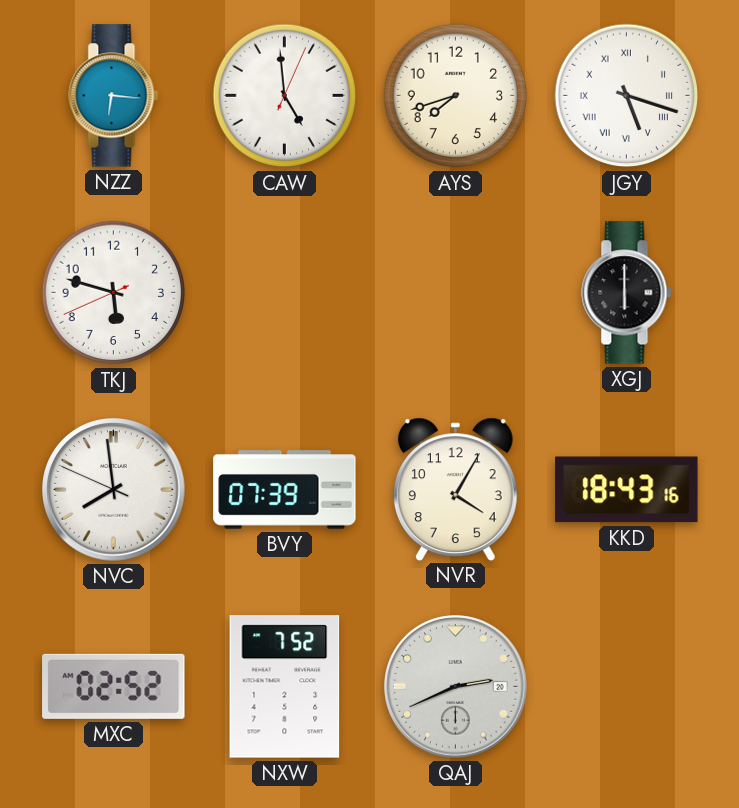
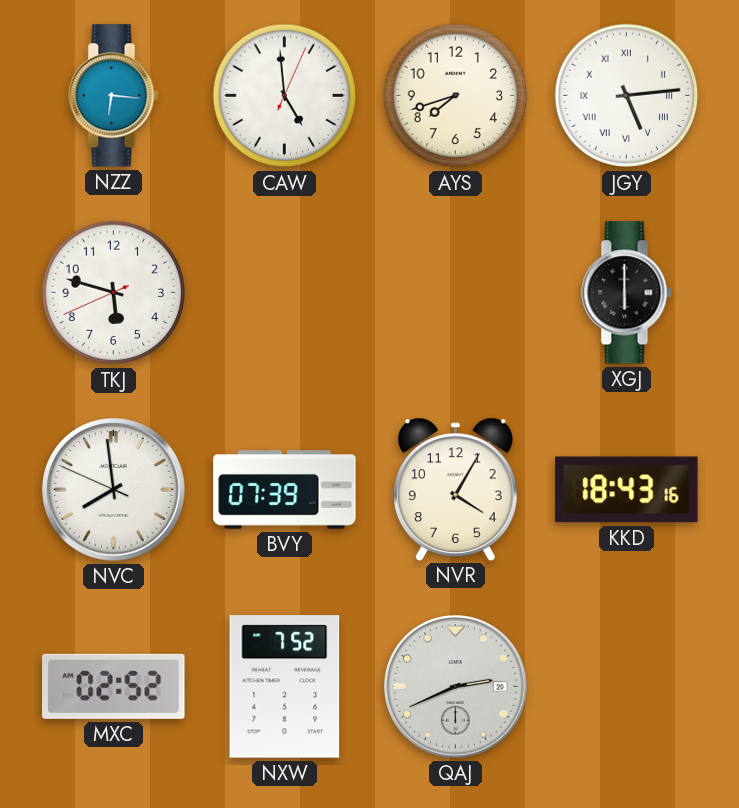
JGY: 5:18 -> 5:14 (627, 96)
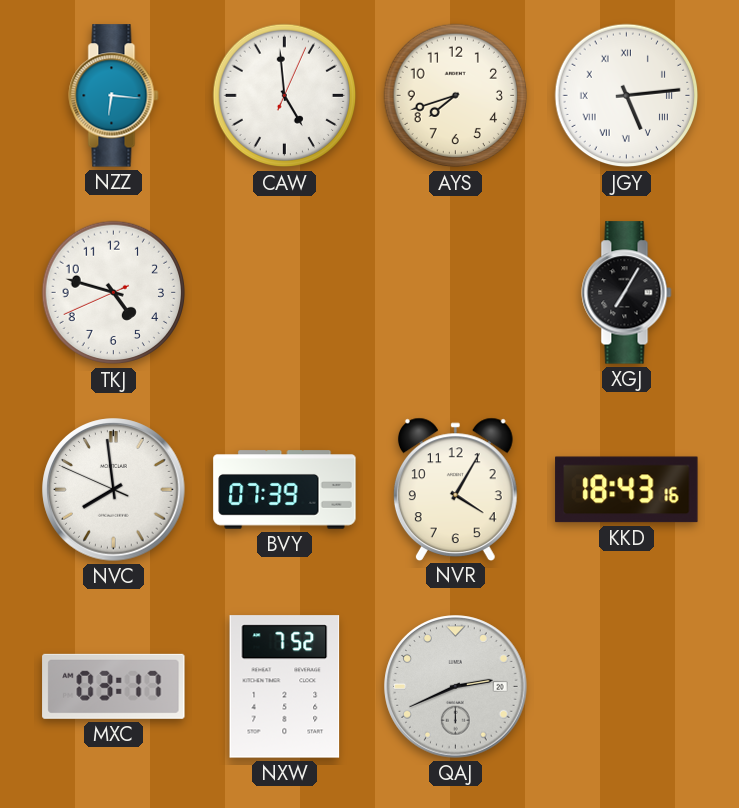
TKJ: 5:47 -> 4:47 (114, 293)
XGJ: 6:00 -> 7:05 (627, 293)
MXC: 02:52 -> 03:17 (114, 686)
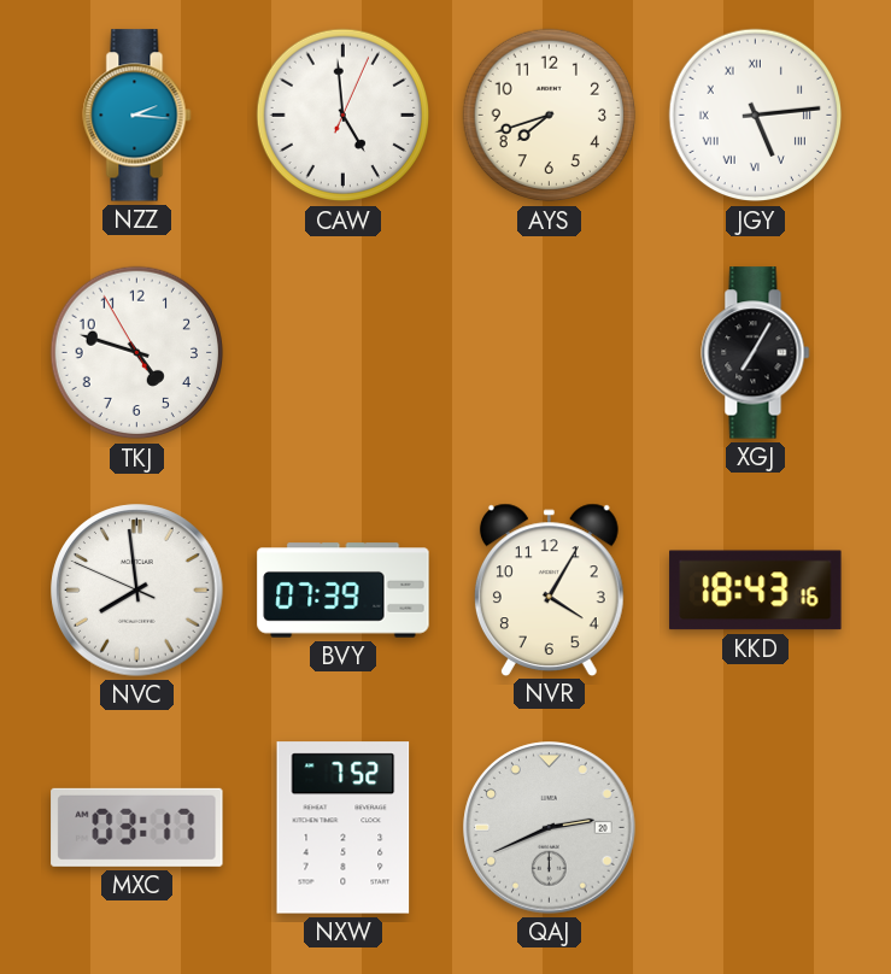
NZZ: 6:16 -> 2:16 (137, 116)
TKJ: 4:47:41 -> 4:47:55 (137, 353)
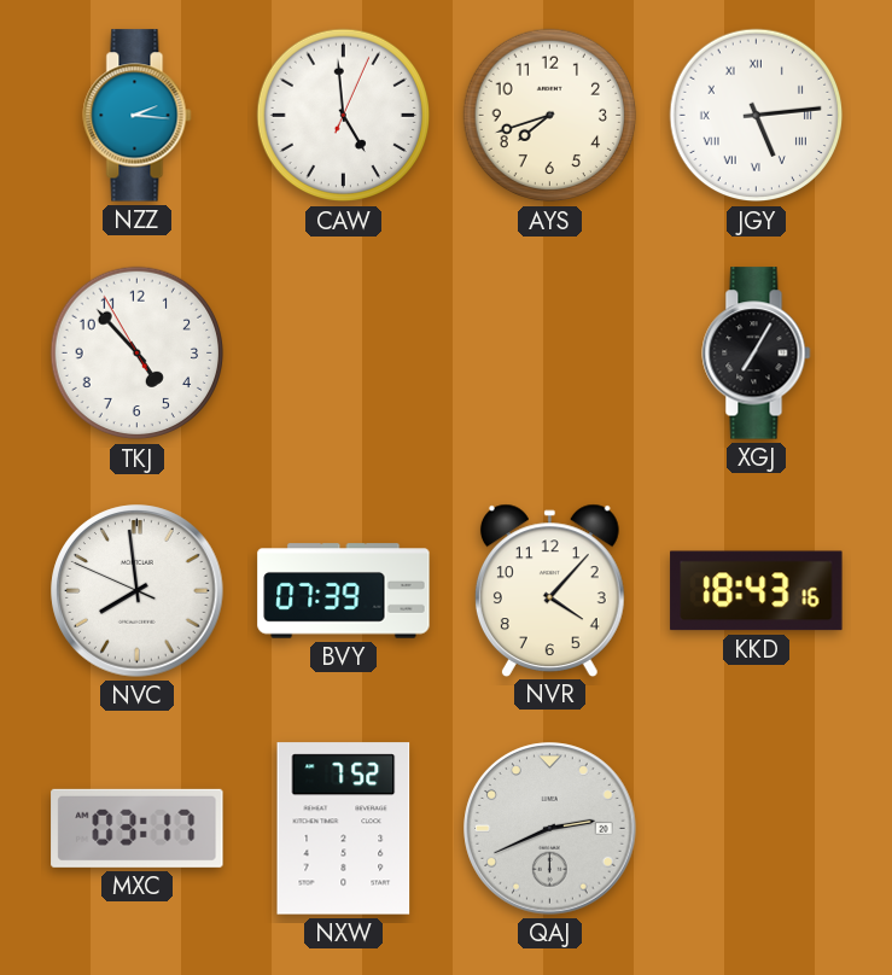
TKJ: 4:47 -> 4:52 (138, 354)
NVR: 4:05 -> 4:07 (549, 590)
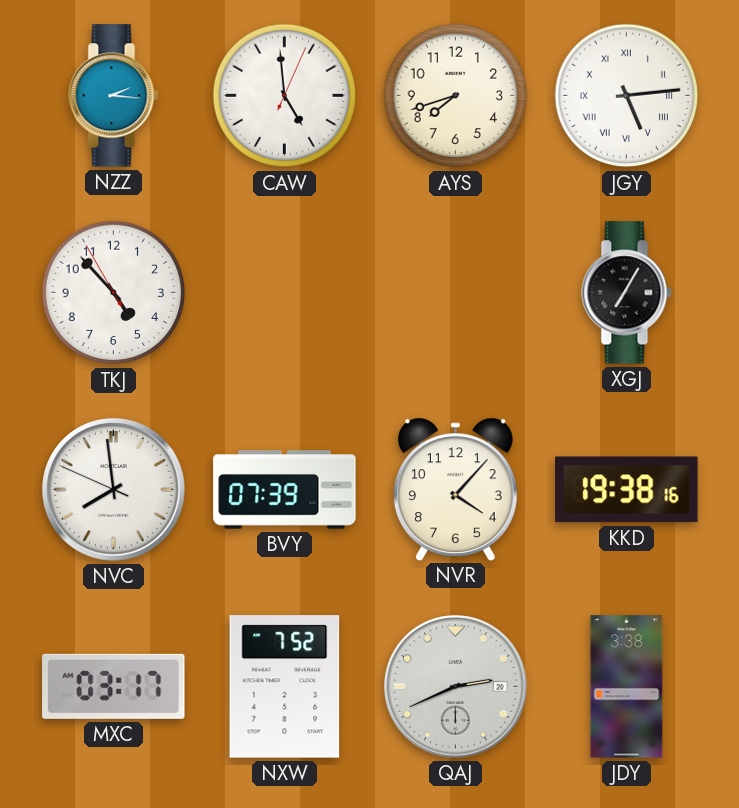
KKD: 18:43 -> 19:38 (627, 490)
JDY: none -> 3:38 (627, 687)
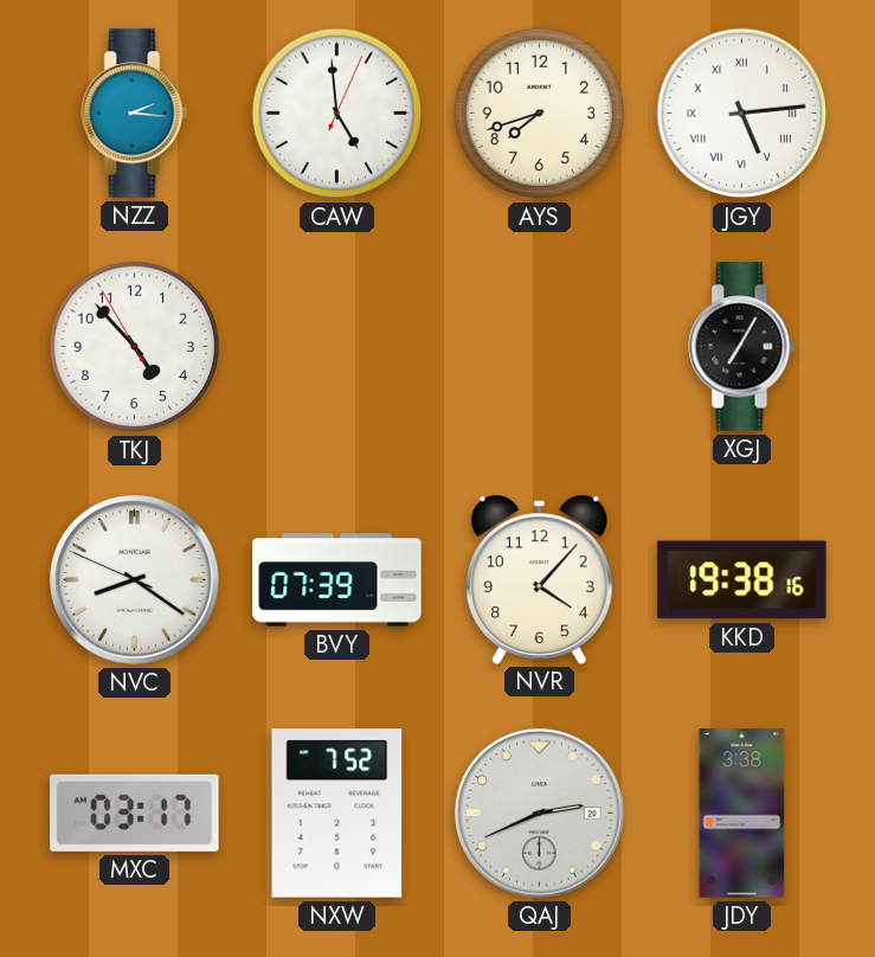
NVC: 7:58 -> 8:20 (135, 580)
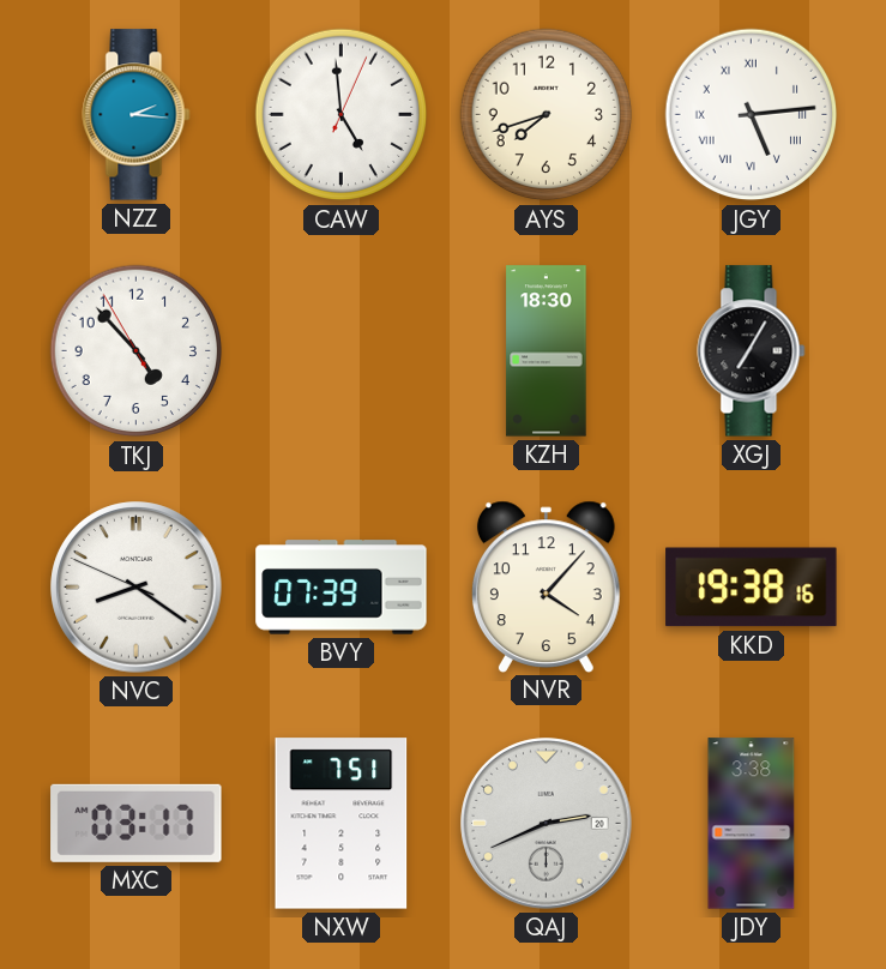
KZH: none -> 18:30 (547, 351)
NXW: 7:52 -> 7:51 (342, 824)
